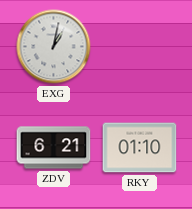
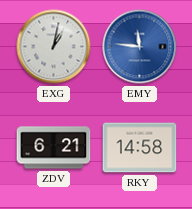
EMY: none -> 11:46 (140, 47)
RKY: 01:10 -> 14:58 (140, 148)
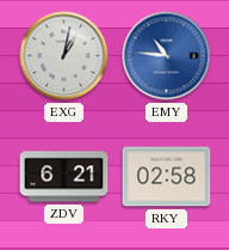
EMY: 11:46 -> 10:46 (167, 56)
RKY: 14:58 -> 02:58 (167, 177)
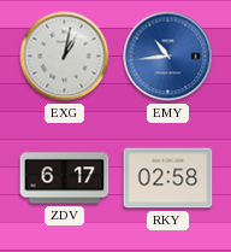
EMY: 10:46 -> 10:44 (168, 57)
ZDV: 6:21 -> 6:17 (65, 178)
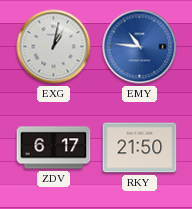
EMY: 10:44 -> 10:46 (140, 47)
RKY: 02:58 -> 21:50 (140, 148)
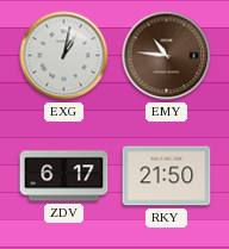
EMY dial: blue -> brown (167, 56)
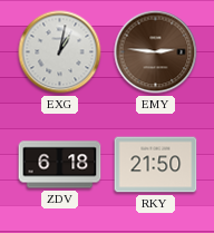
EMY: 10:46 -> 2:46 (156, 52)
ZDV: 6:17 -> 6:18 (60, 165)
